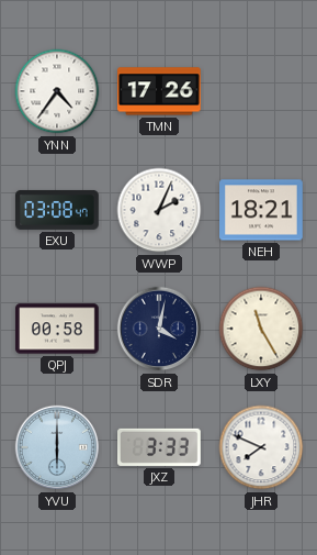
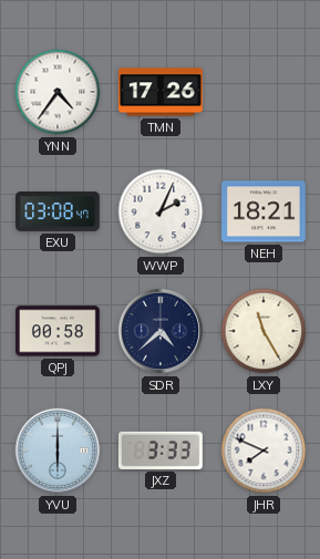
SDR: 4:02 -> 4:38 (161, 331)
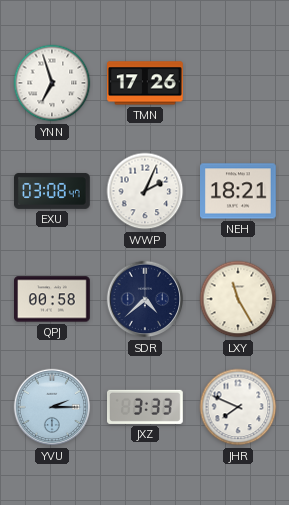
YNN: 4:36 -> 6:57 (52, 83)
YVU: 6:00 -> 2:15 (52, 407)
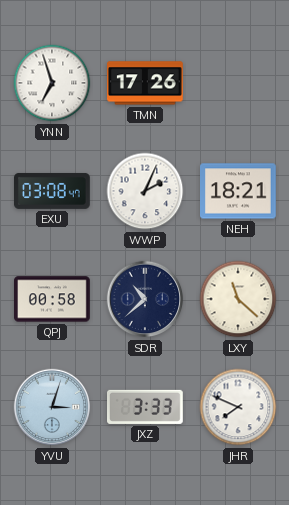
SDR: 4:38 -> 10:38 (145, 299)
LXY: 11:25 -> 11:22 (238, 299)
YVU: 2:15 -> 3:03 (52, 407)
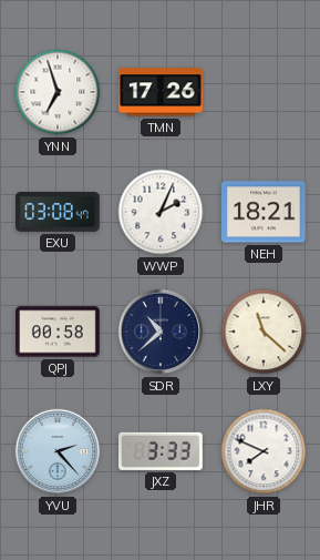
YVU: 3:03 -> 2:23 (58, 451)
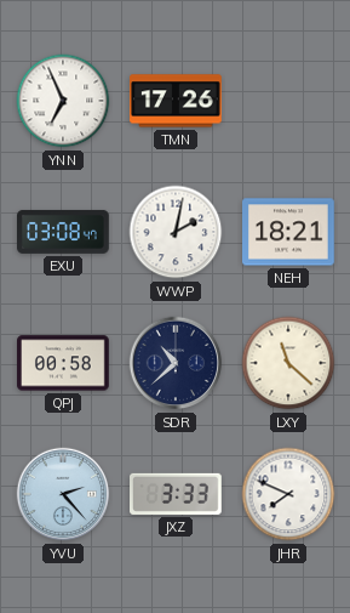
YNN: 6:57 -> 6:56 (63, 101)
WWP: 2:04 -> 2:02 (176, 232)
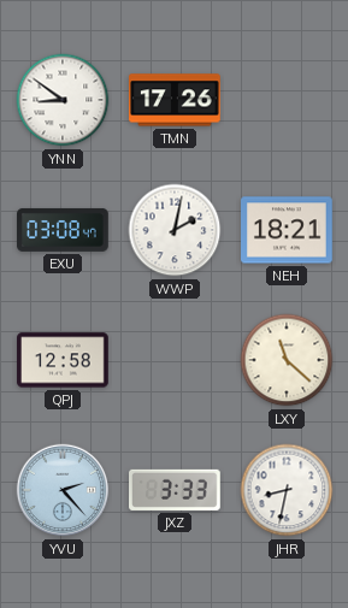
YNN: 6:56 -> 8:51 (63, 100)
QPJ: 00:58 -> 12:58 (64, 360)
SDR: 10:38 -> none (176, 363)
JHR: 7:49 -> 8:32 (287, 490)
